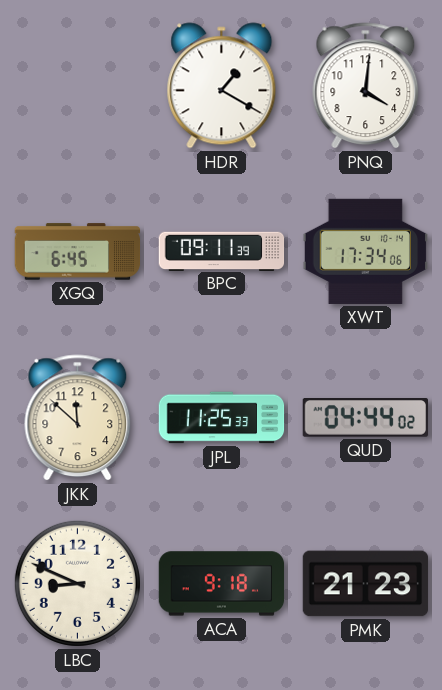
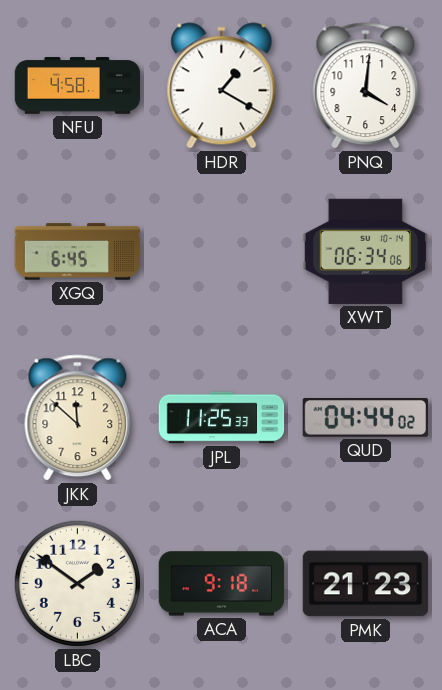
NFU: none -> 4:58 (78, 86)
BPC: 09:11 -> none (222, 251)
XWT: 17:34 -> 06:34 (365, 251)
LBC: 8:49 -> 1:51 (77, 583)
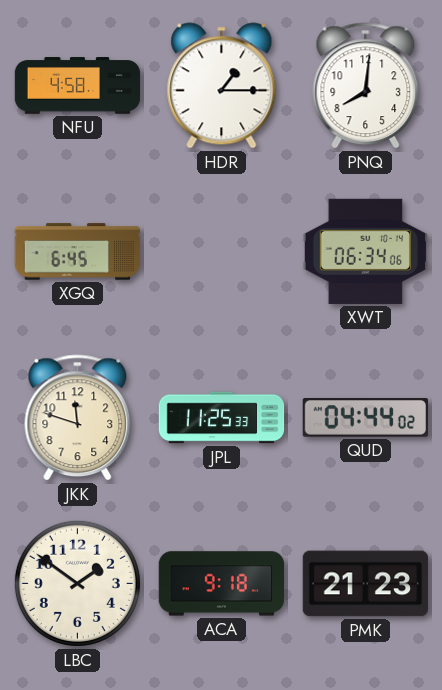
HDR: 1:20 -> 1:15 (222, 86)
PNQ: 4:01 -> 8:01 (366, 86)
JKK: 11:52 -> 11:48 (78, 418)
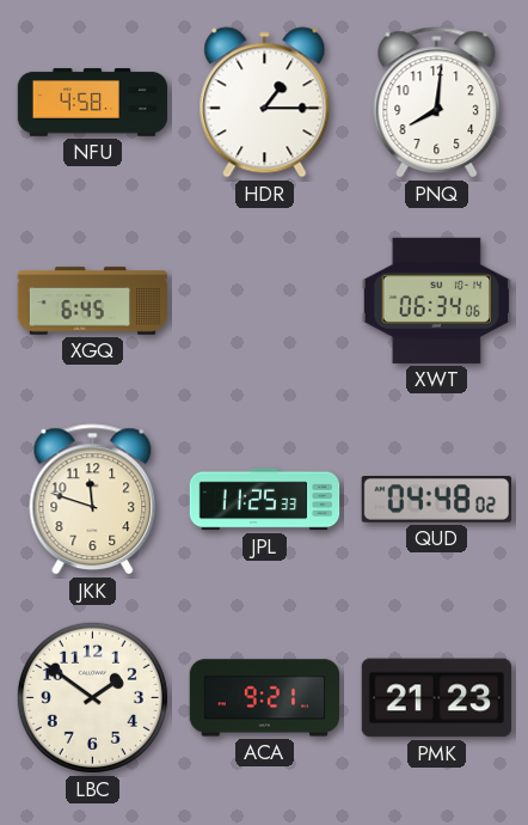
QUD: 04:44 -> 04:48 (436, 500)
ACA: 9:18 -> 9:21 (265, 698)
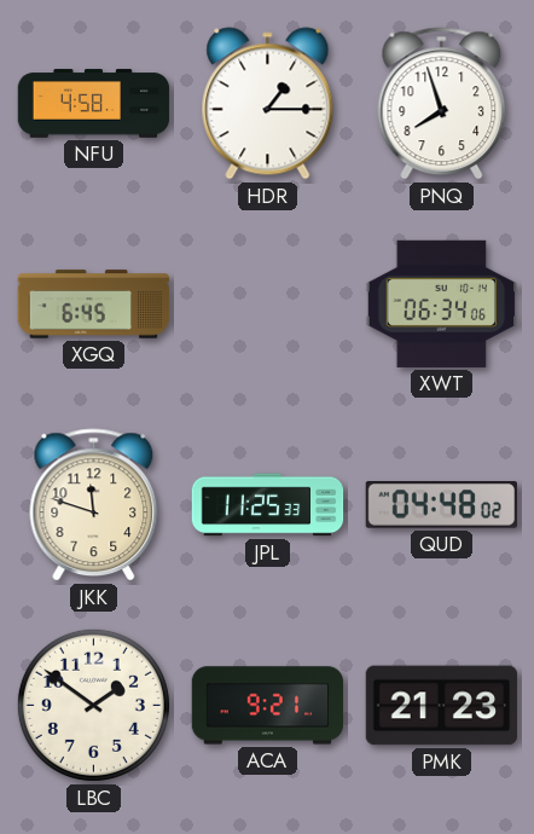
PNQ: 8:01 -> 7:57 (442, 104)
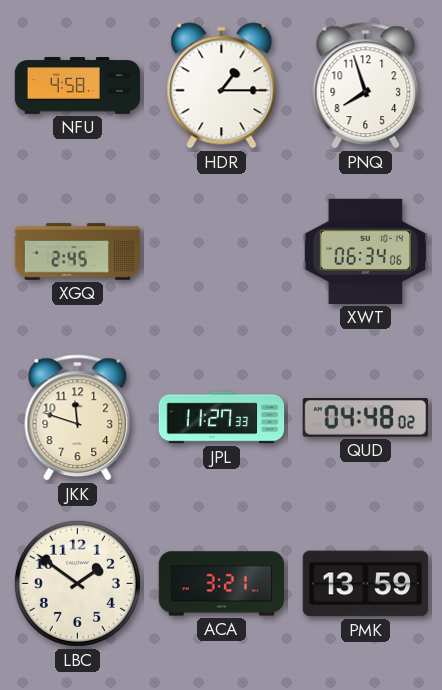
XGQ: 6:45 -> 2:45 (78, 252)
JPL: 11:25 -> 11:27 (222, 418)
ACA: 9:21 -> 3:21 (222, 584)
PMK: 21:23 -> 13:59 (366, 584)
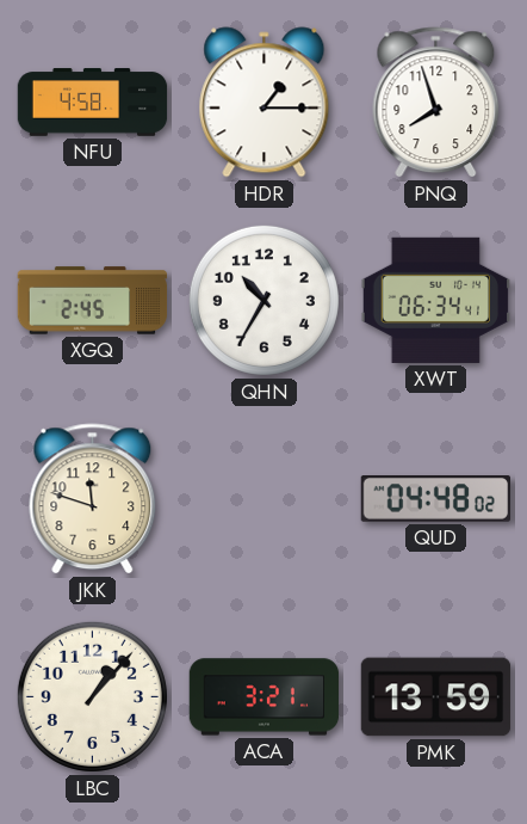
QHN: none -> 10:35 (263, 300)
XWT: 06:34:06 -> 06:34:41 (435, 300)
JPL: 11:27 -> none (222, 418)
LBC: 1:51 -> 1:07 (92, 696)
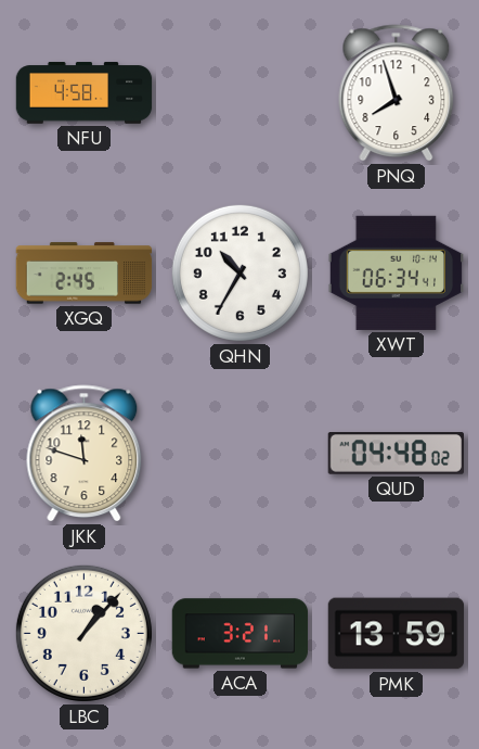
HDR: 1:15 -> none (265, 103)
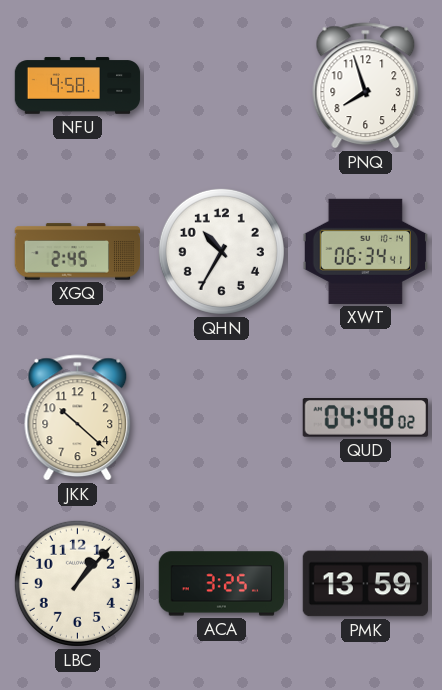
JKK: 11:48 -> 10:22 (78, 418)
ACA: 3:21 -> 3:25 (222, 584)
